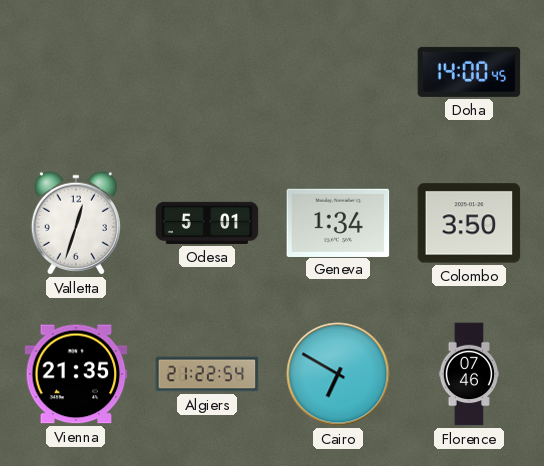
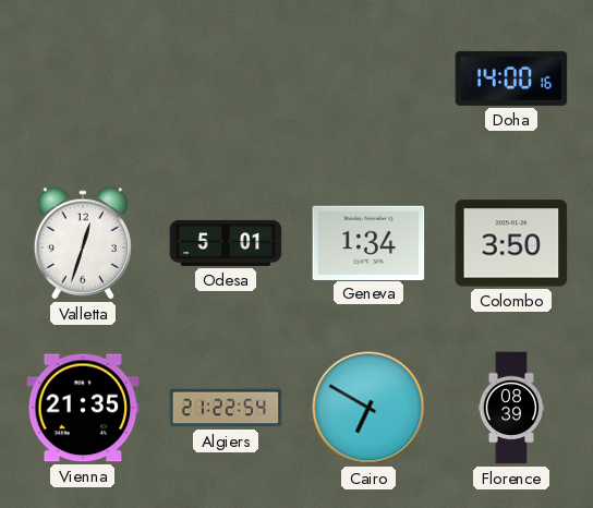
Doha: 14:00:45 -> 14:00:16 (511, 78)
Florence: 07:46 -> 08:39 (511, 408)
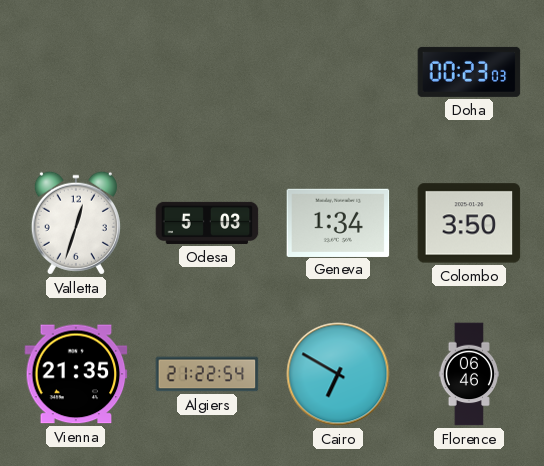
Doha: 14:00 -> 00:23 (469, 72)
Odesa: 5:01 -> 5:03 (207, 223)
Florence: 08:39 -> 06:46 (469, 374)
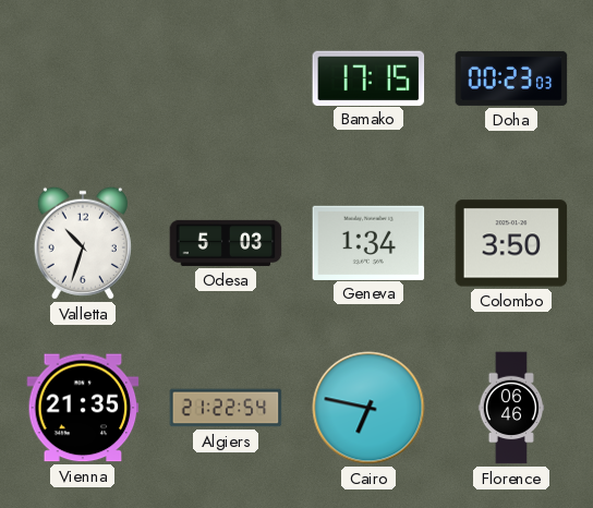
Bamako: none -> 17:15 (368, 77)
Valletta: 12:33 -> 10:33 (83, 243)
Cairo: 6:50 -> 6:47 (368, 408)
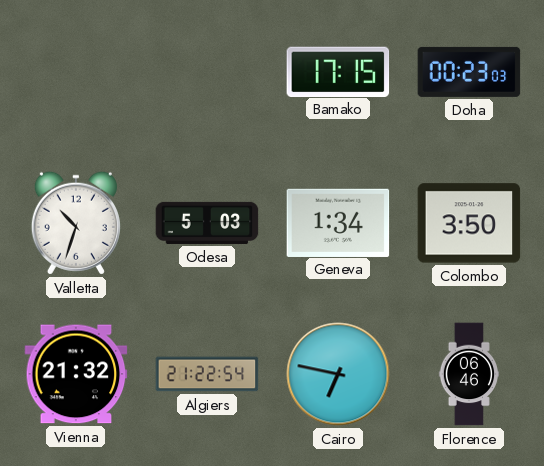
Vienna: 21:35 -> 21:32 (76, 374)
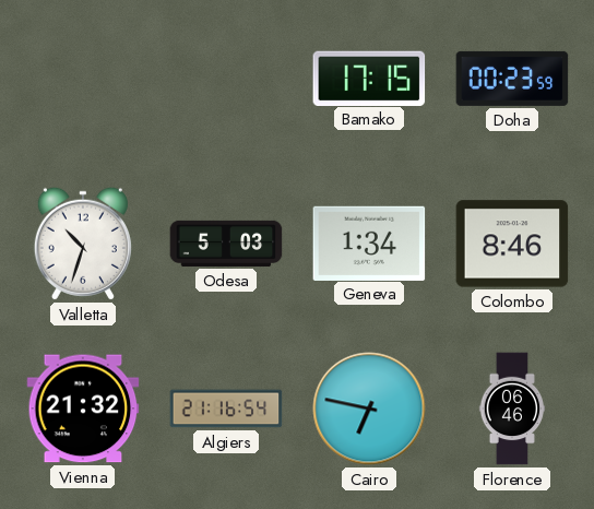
Doha: 00:23:03 -> 00:23:59 (512, 79)
Colombo: 3:50 -> 8:46 (512, 244)
Algiers: 21:22 -> 21:16 (226, 409)
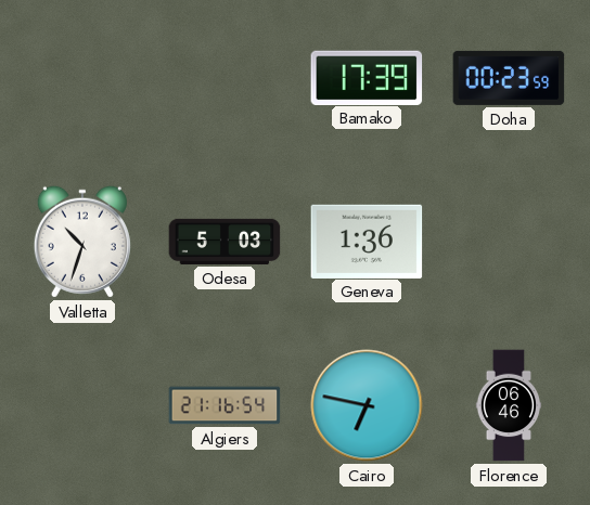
Bamako: 17:15 -> 17:39 (367, 77)
Geneva: 1:34 -> 1:36 (367, 241)
Colombo: 8:46 -> none (512, 244)
Vienna: 21:32 -> none (83, 409)
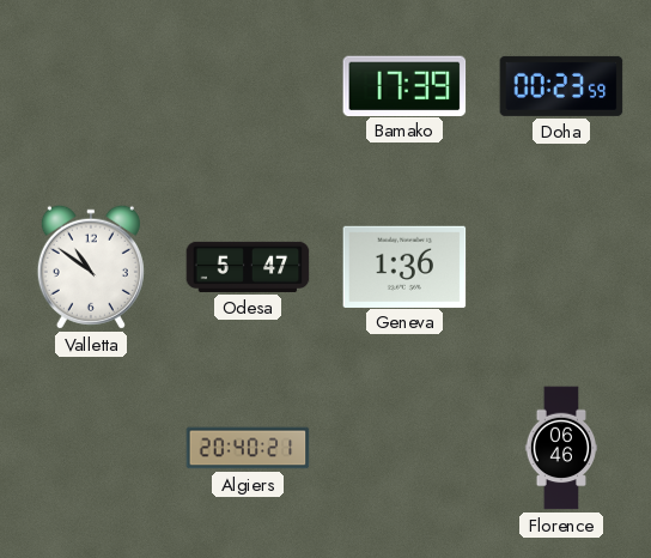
Valletta: 10:33 -> 10:51 (91, 267)
Odesa: 5:03 -> 5:47 (248, 267)
Algiers: 21:16 -> 20:40 (248, 448)
Cairo: 6:47 -> none (367, 405)
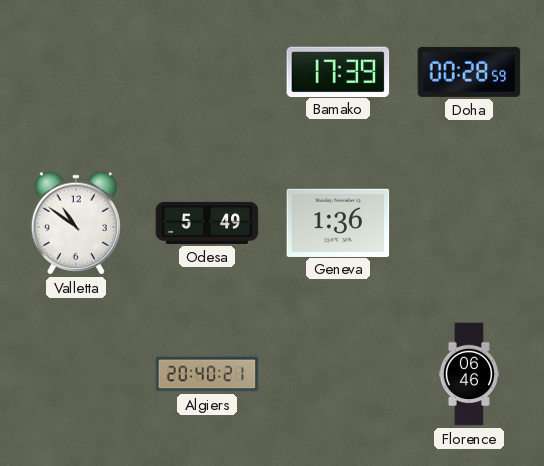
Doha: 00:23 -> 00:28 (469, 72)
Odesa: 5:47 -> 5:49 (207, 223)
